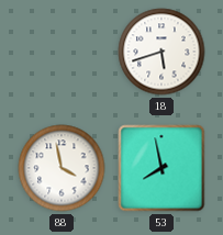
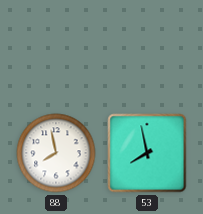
18: 5:42 -> none (161, 52)
88: 3:58 -> 7:58 (56, 153)
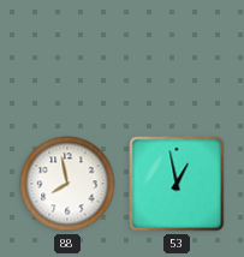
53: 7:58 -> 12:58 (177, 184)
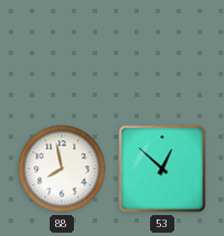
53: 12:58 -> 12:52 (162, 169)
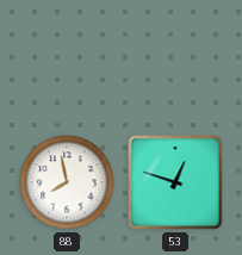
53: 12:52 -> 12:48 (175, 182)
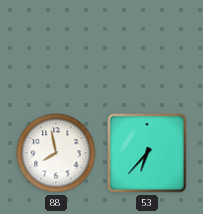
53: 12:48 -> 6:37 (147, 153)
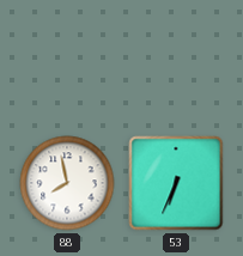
53: 6:37 -> 6:34 (176, 183)
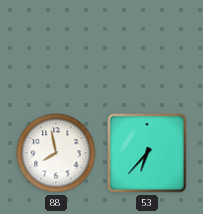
53: 6:34 -> 6:37 (147, 153)
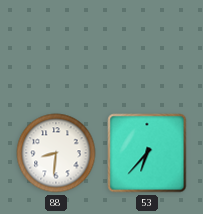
88: 7:58 -> 8:31 (56, 153)
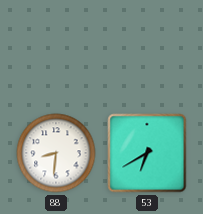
53: 6:37 -> 6:40 (147, 153)
